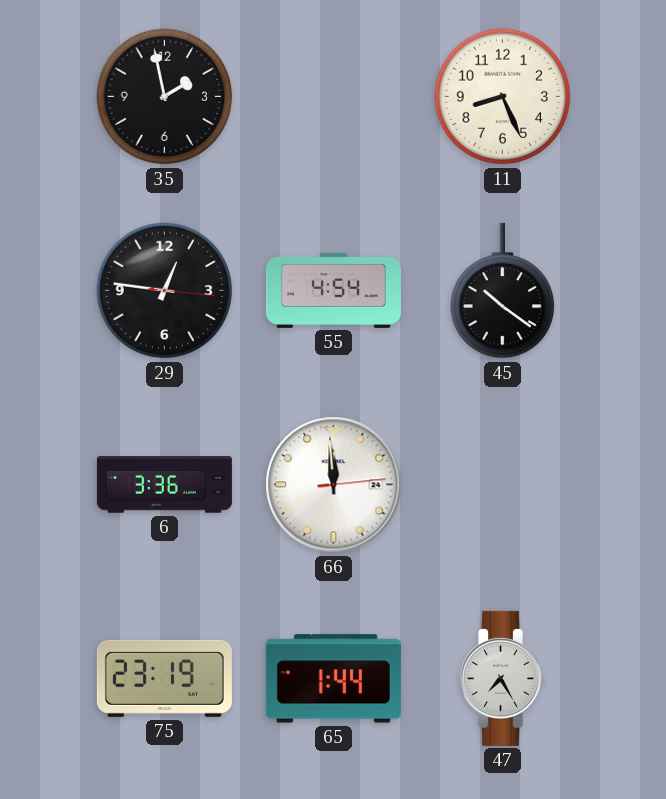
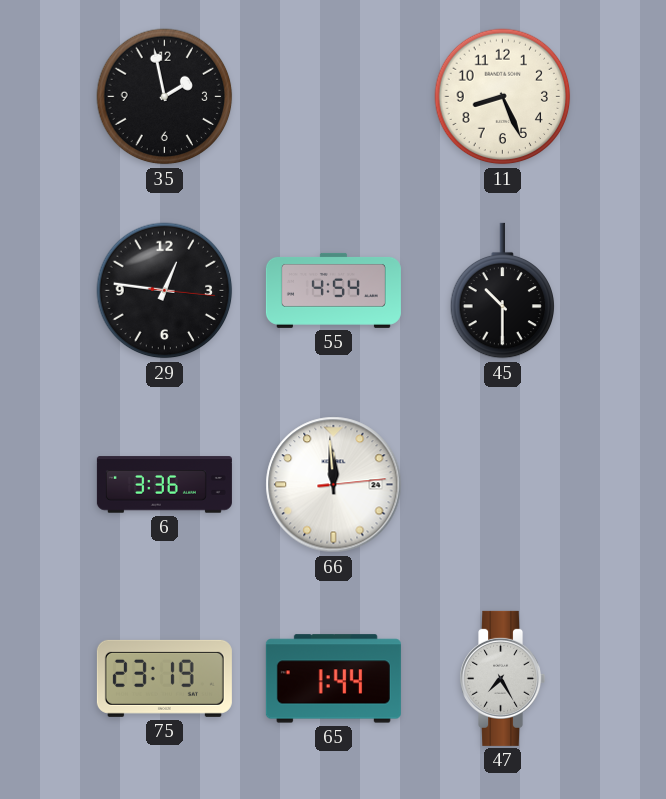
45: 10:21 -> 10:30 (502, 291)
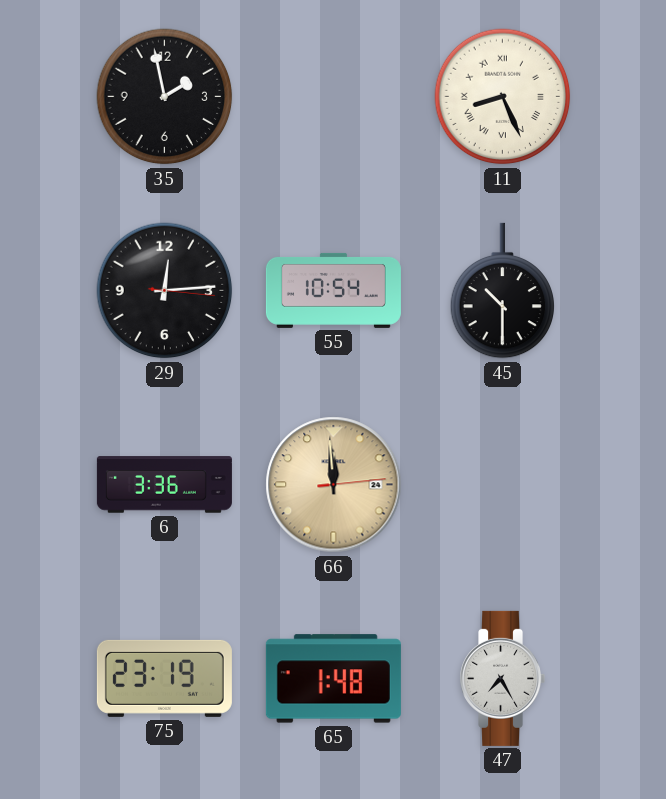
11 numerals: Arabic -> Roman (503, 97)
29: 12:46 -> 12:14 (165, 291)
55: 4:54 -> 10:54 (333, 290)
66 dial: white -> champagne (334, 485)
65: 1:44 -> 1:48 (333, 679)
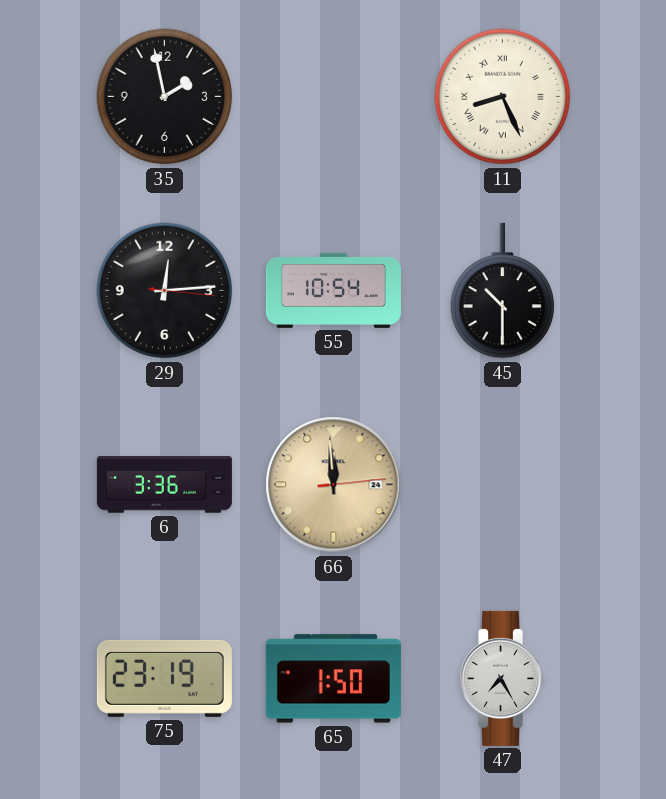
65: 1:48 -> 1:50 (333, 679)
